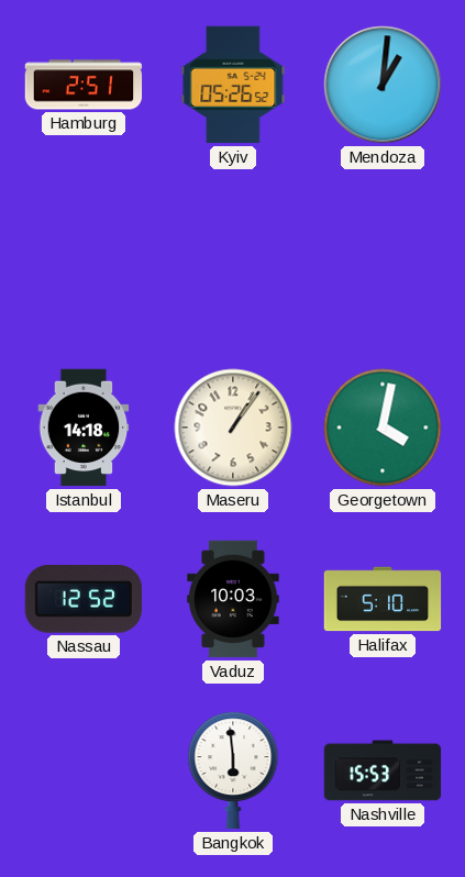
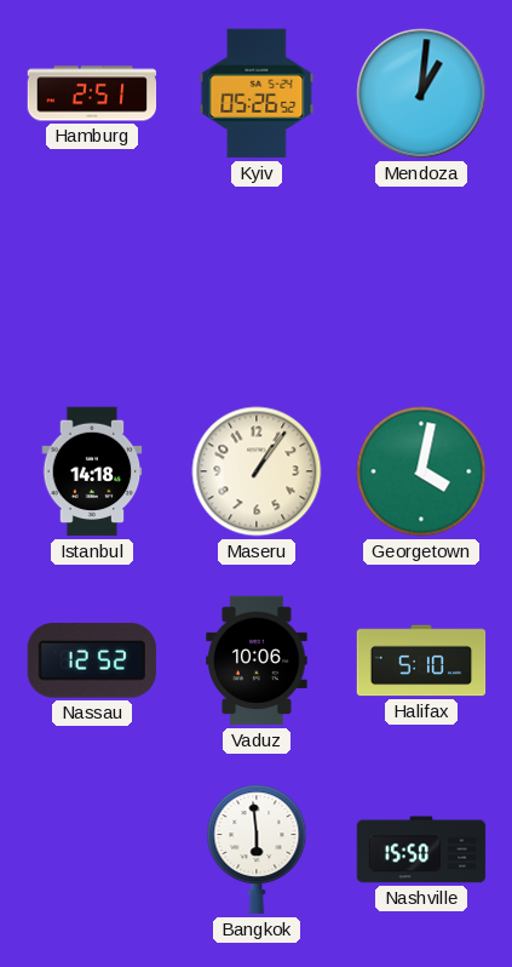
Vaduz: 10:03 -> 10:06 (257, 660)
Nashville: 15:53 -> 15:50 (421, 849)
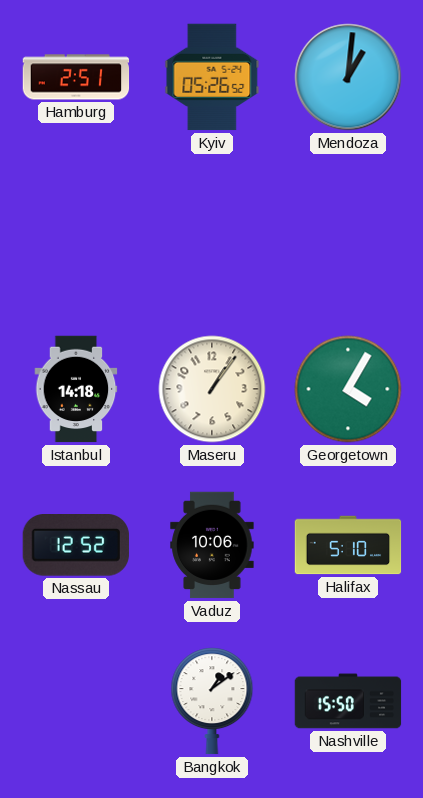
Georgetown: 4:02 -> 4:05 (348, 389)
Bangkok: 5:59 -> 1:09 (212, 701)
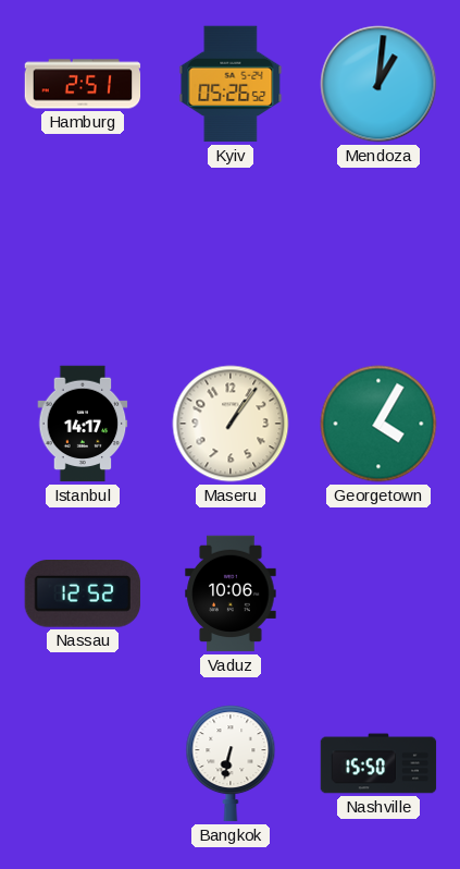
Istanbul: 14:18 -> 14:17 (83, 424)
Halifax: 5:10 -> none (348, 545)
Bangkok: 1:09 -> 6:32 (231, 763)
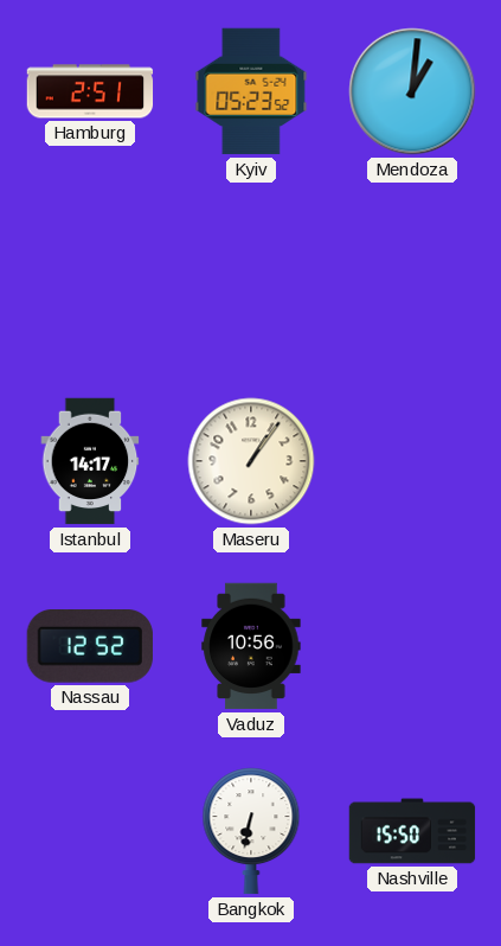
Kyiv: 05:26 -> 05:23 (251, 91)
Georgetown: 4:05 -> none (378, 424)
Vaduz: 10:06 -> 10:56 (251, 646)
